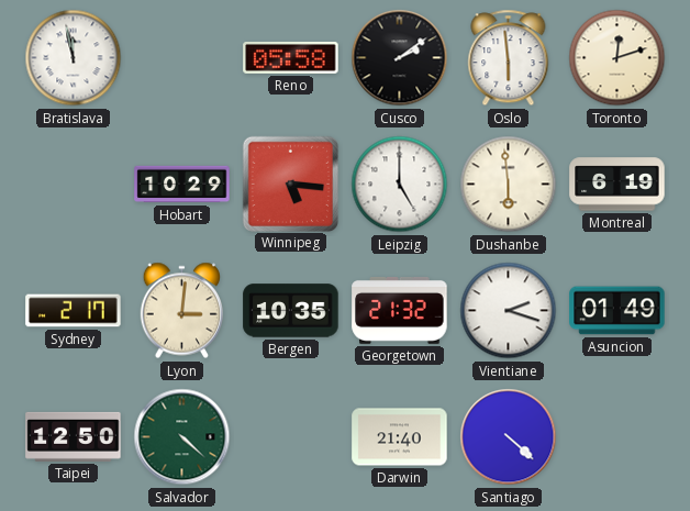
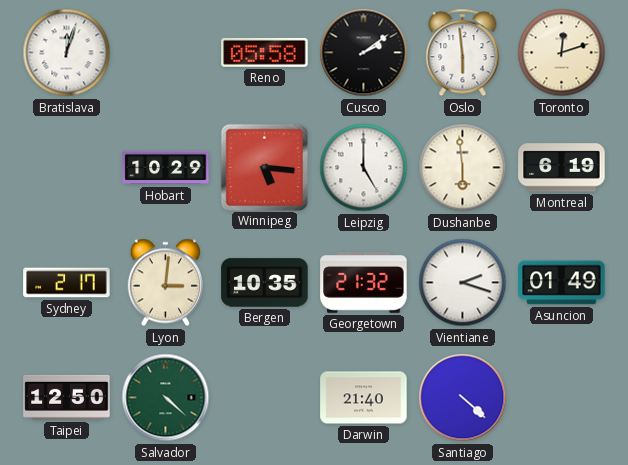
Bratislava: 11:58 -> 12:03 (67, 53)
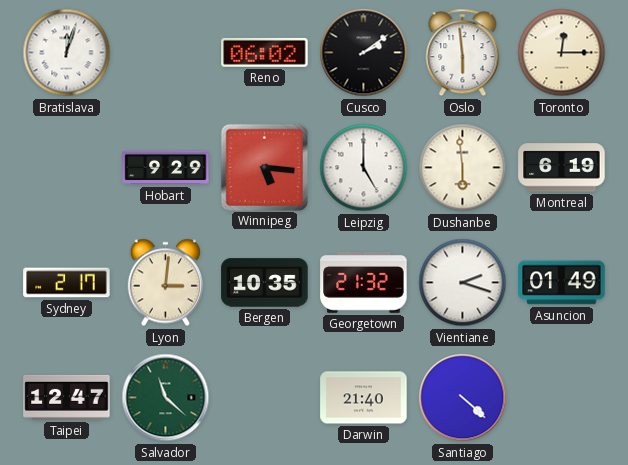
Reno: 05:58 -> 06:02 (265, 52)
Toronto: 12:12 -> 12:15 (562, 53)
Hobart: 10:29 -> 9:29 (166, 168)
Taipei: 12:50 -> 12:47 (67, 397)
Salvador: 4:22 -> 11:22 (166, 398)
